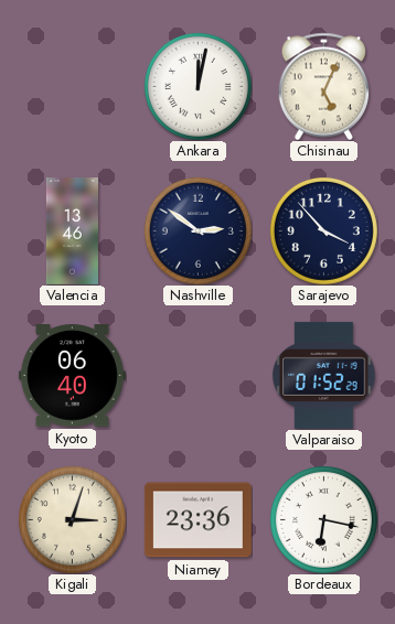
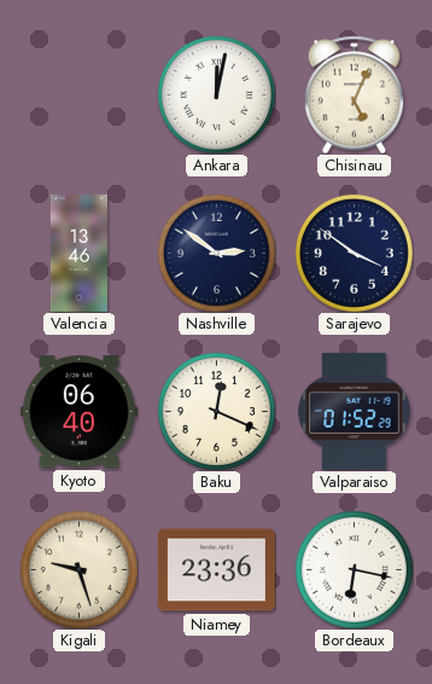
Sarajevo: 3:53 -> 3:51 (354, 253)
Baku: none -> 12:19 (216, 411)
Kigali: 3:03 -> 9:27 (78, 569)
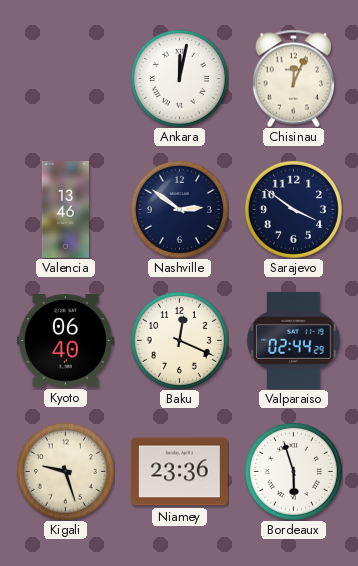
Chisinau: 5:04 -> 12:04 (294, 78)
Valparaiso: 01:52 -> 02:44 (294, 340)
Bordeaux: 6:17 -> 5:57 (293, 471)
